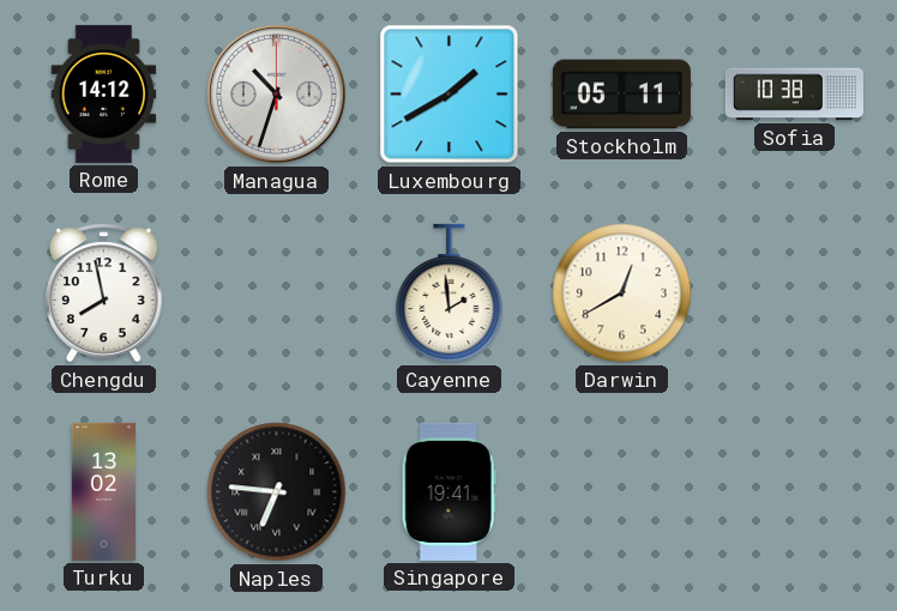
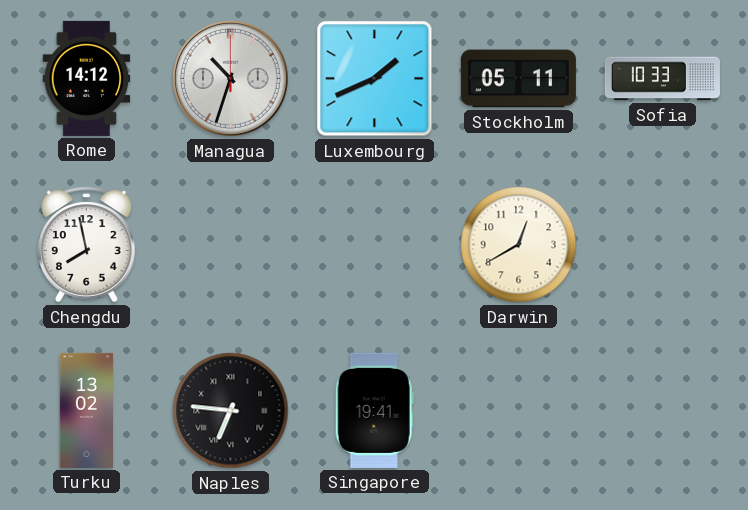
Luxembourg: 1:40 -> 1:41 (375, 79)
Sofia: 10:38 -> 10:33 (662, 79)
Cayenne: 1:59 -> none (450, 294)
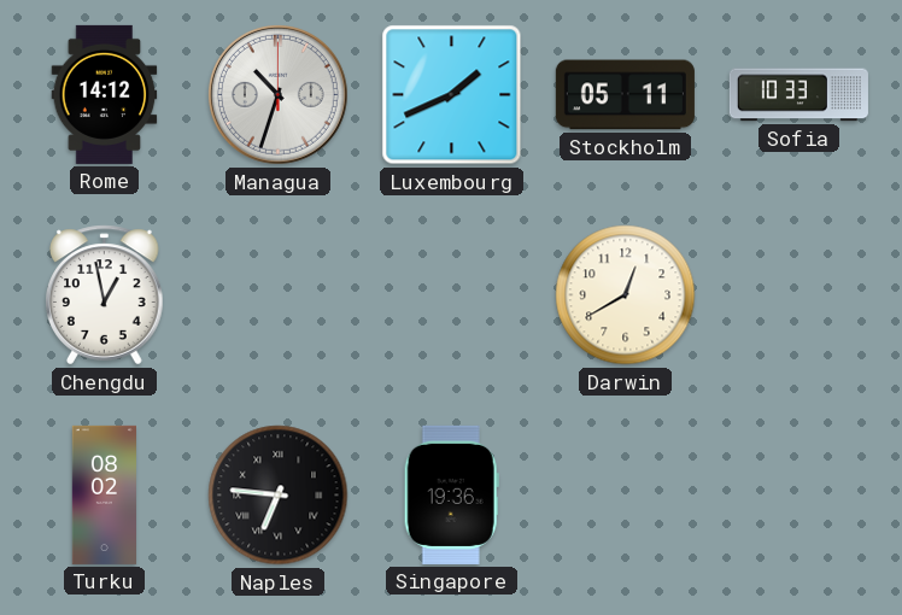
Chengdu: 7:58 -> 12:58 (105, 295)
Turku: 13:02 -> 08:02 (104, 494)
Singapore: 19:41 -> 19:36 (451, 494)
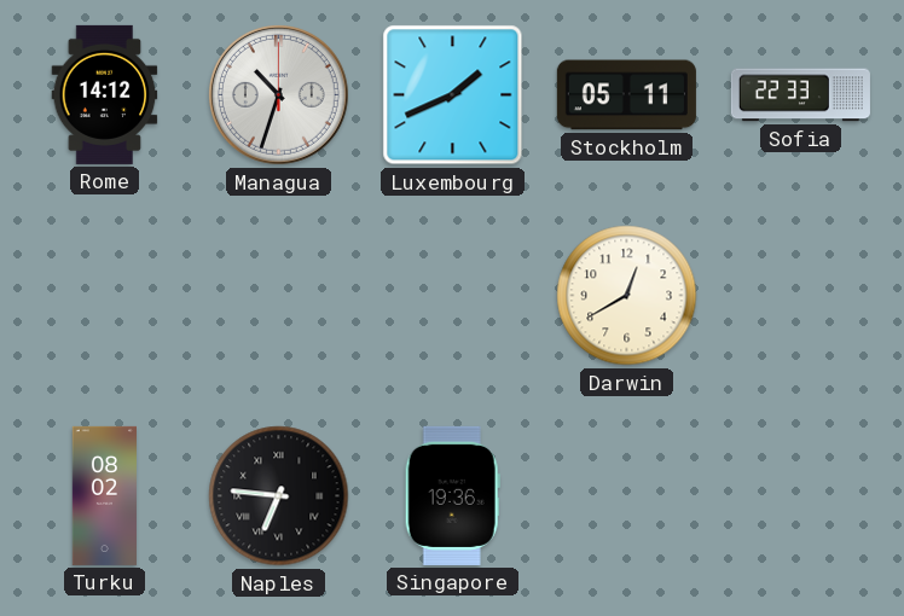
Sofia: 10:33 -> 22:33 (800, 95)
Chengdu: 12:58 -> none (105, 295)
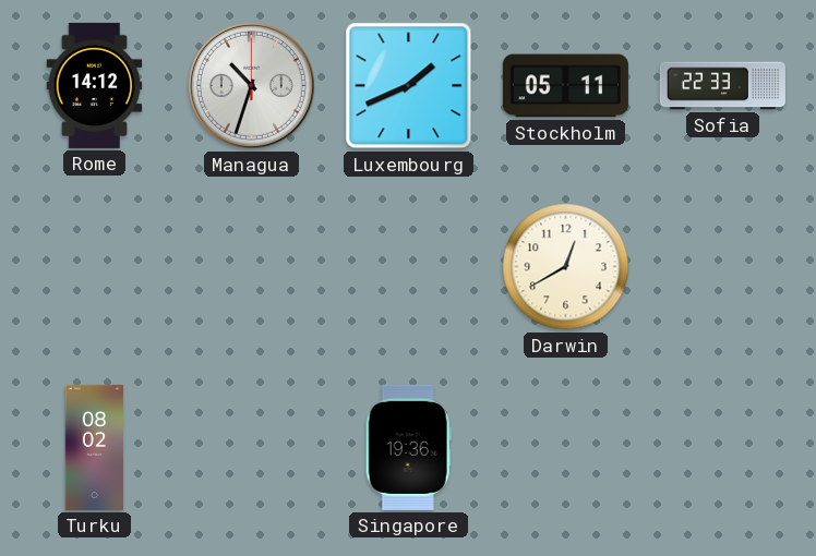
Naples: 6:46 -> none (279, 496)
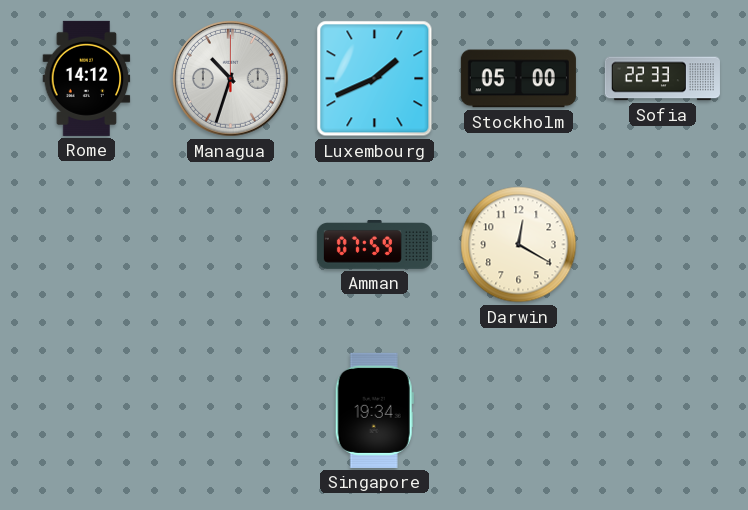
Stockholm: 05:11 -> 05:00 (518, 79)
Amman: none -> 07:59 (374, 245)
Darwin: 12:40 -> 12:20 (519, 245)
Turku: 08:02 -> none (94, 447)
Singapore: 19:36 -> 19:34 (374, 410)
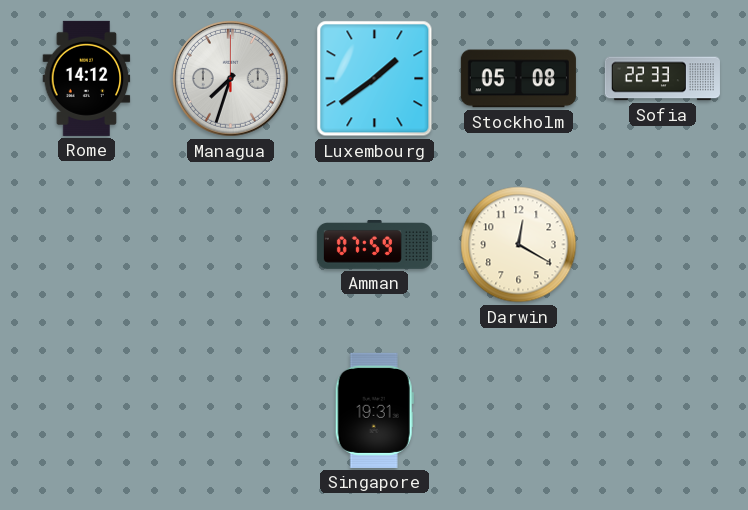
Managua: 10:33 -> 7:33 (230, 78)
Luxembourg: 1:41 -> 1:39 (375, 79)
Stockholm: 05:00 -> 05:08 (518, 79)
Singapore: 19:34 -> 19:31 (374, 410)
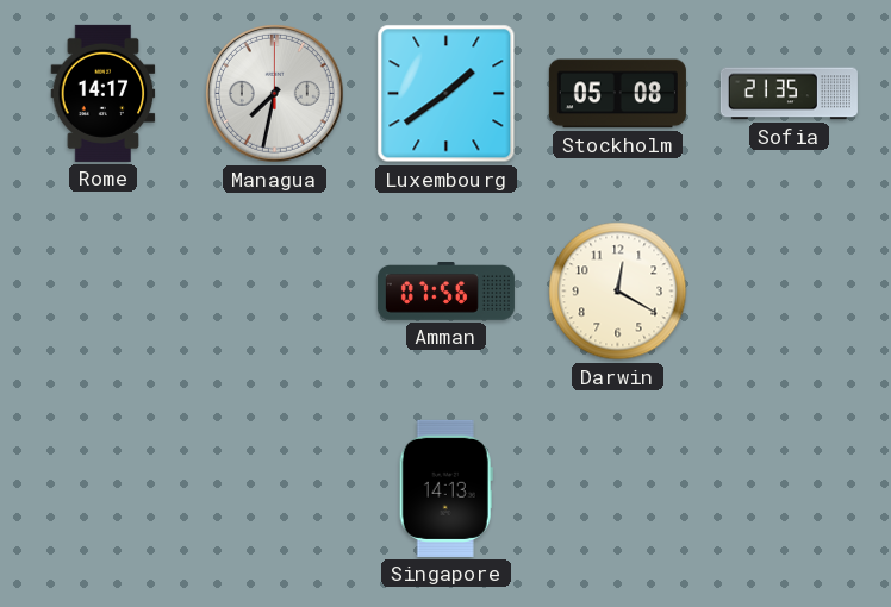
Rome: 14:12 -> 14:17 (104, 93)
Managua: 7:33 -> 7:32 (274, 93)
Sofia: 22:33 -> 21:35 (789, 94)
Amman: 07:59 -> 07:56 (445, 292)
Singapore: 19:31 -> 14:13 (445, 488)
